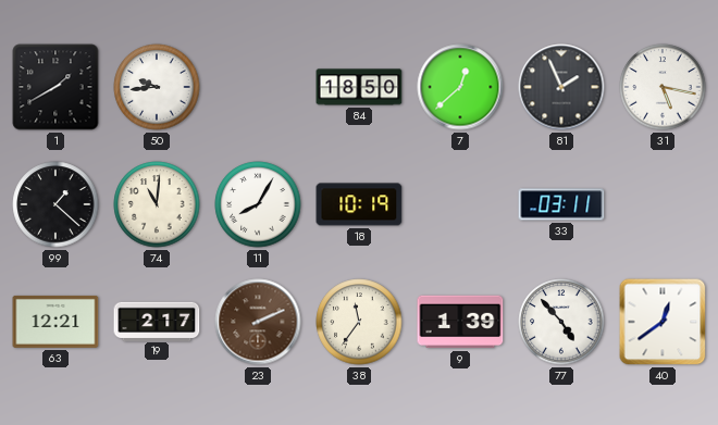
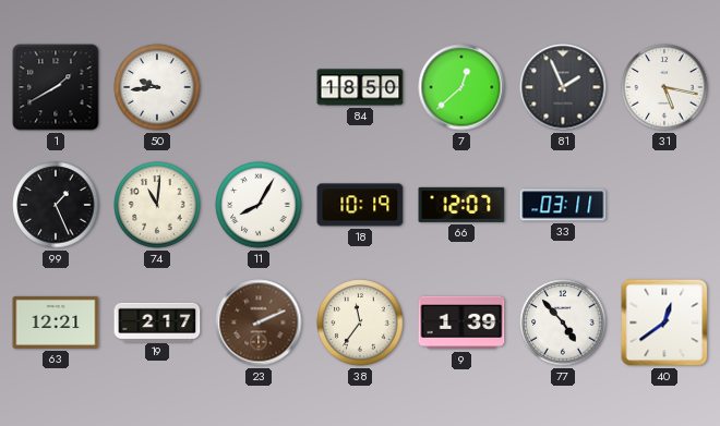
99: 1:22 -> 1:26 (56, 205)
66: none -> 12:07 (461, 205)
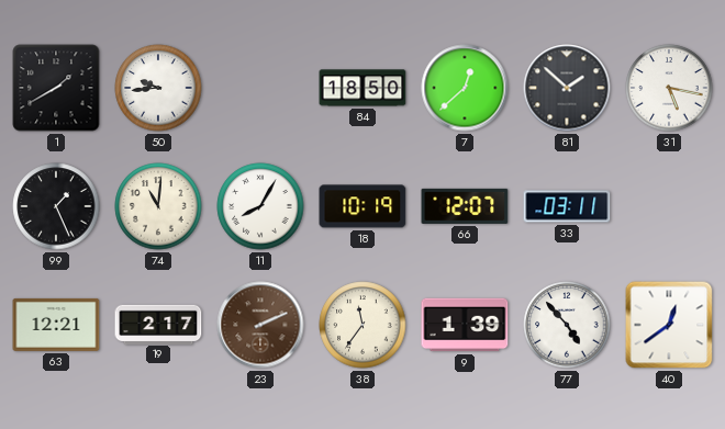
81: 1:56 -> 1:52 (567, 88)
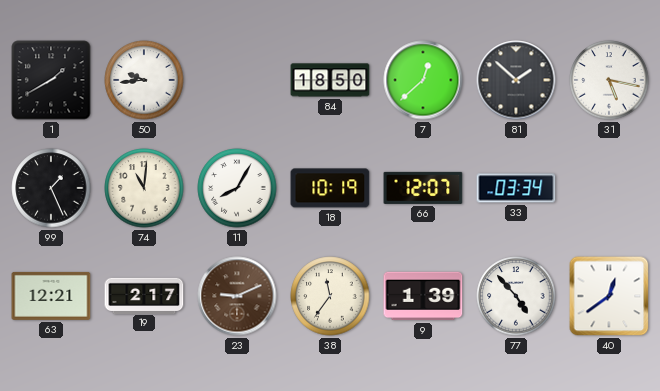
33: 03:11 -> 03:34 (516, 188)
23: 2:11 -> 9:11 (237, 296)
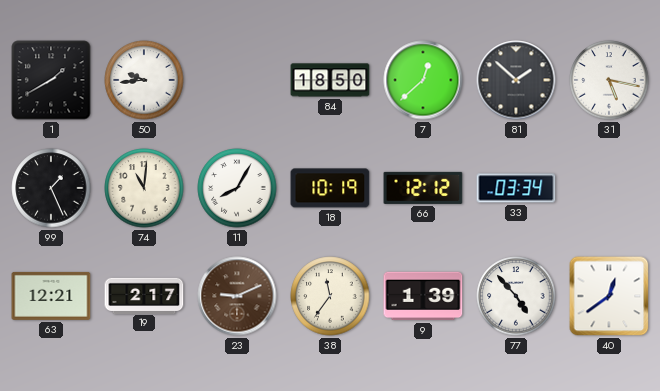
66: 12:07 -> 12:12 (423, 188)
